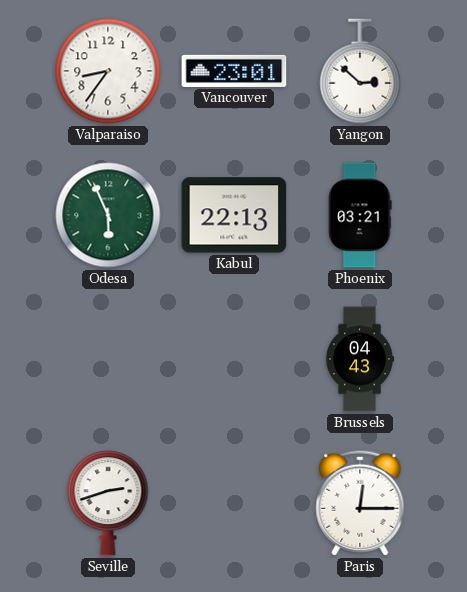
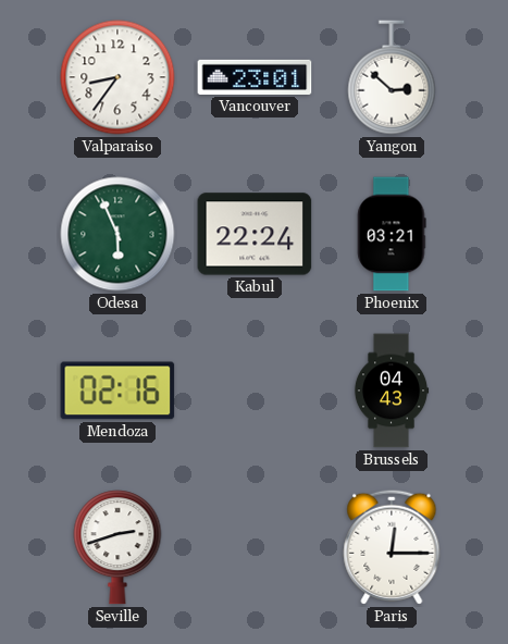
Kabul: 22:13 -> 22:24 (255, 234)
Mendoza: none -> 02:16 (117, 391)
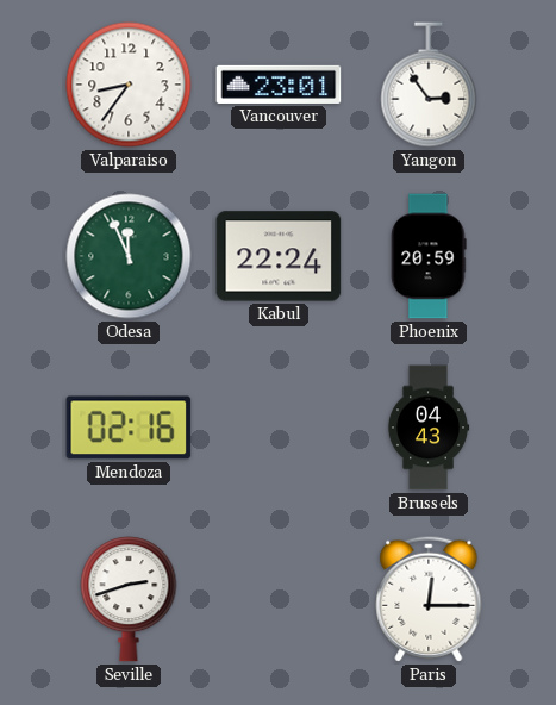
Yangon: 2:52 -> 2:54 (429, 85)
Odesa: 5:56 -> 11:56 (129, 256)
Phoenix: 03:21 -> 20:59 (429, 256)
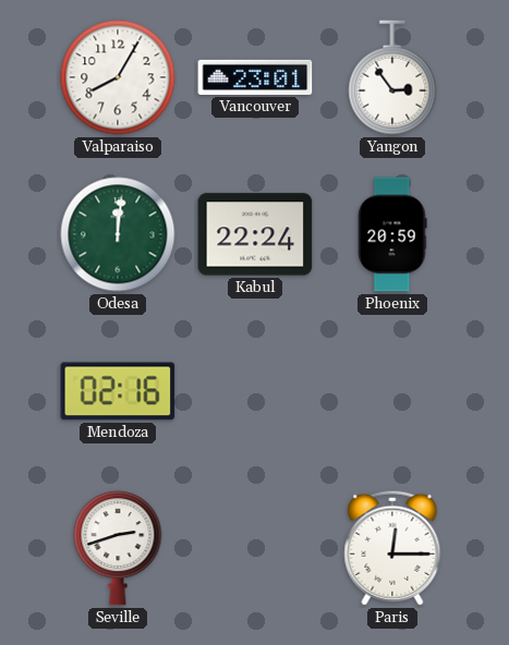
Valparaiso: 8:36 -> 8:05 (118, 77)
Odesa: 11:56 -> 12:01 (118, 234)
Brussels: 04:43 -> none (429, 428)
